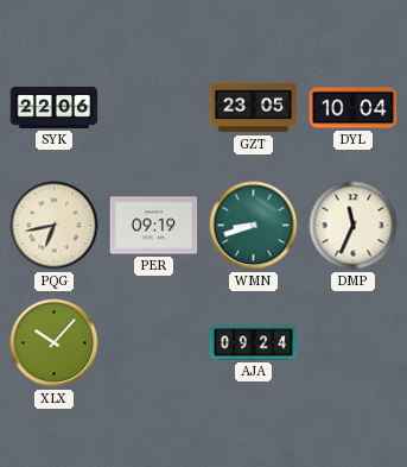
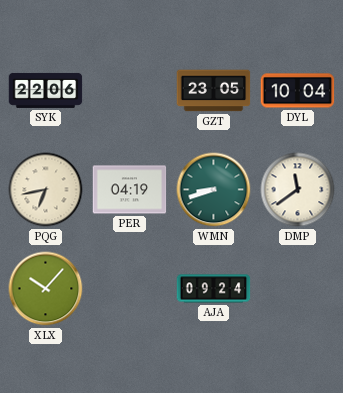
PER: 09:19 -> 04:19 (130, 190)
DMP: 11:34 -> 11:39 (298, 190)
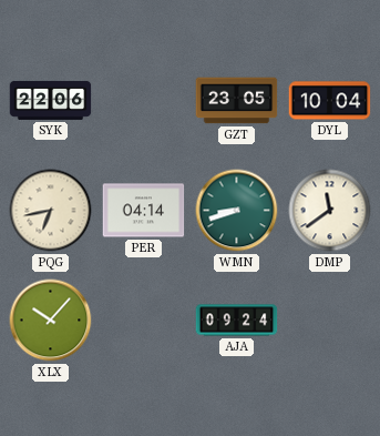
PER: 04:19 -> 04:14 (144, 211)
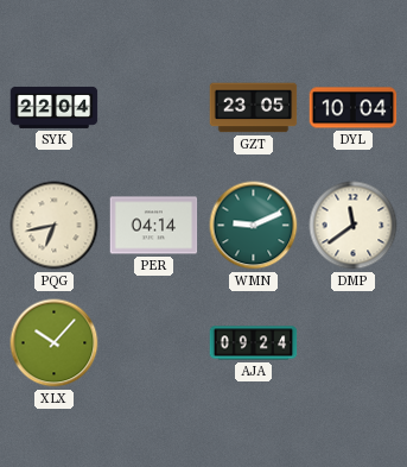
SYK: 22:06 -> 22:04 (55, 107)
WMN: 8:42 -> 9:11 (254, 226)
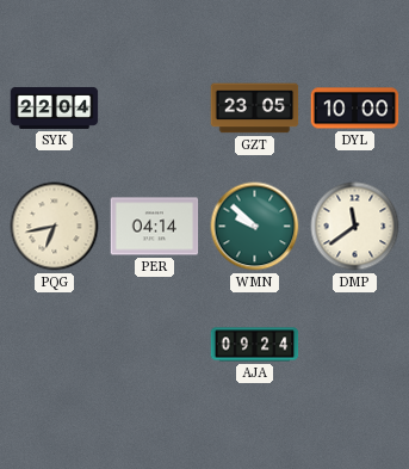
DYL: 10:04 -> 10:00 (355, 109)
WMN: 9:11 -> 9:52 (255, 227)
XLX: 10:07 -> none (55, 343)
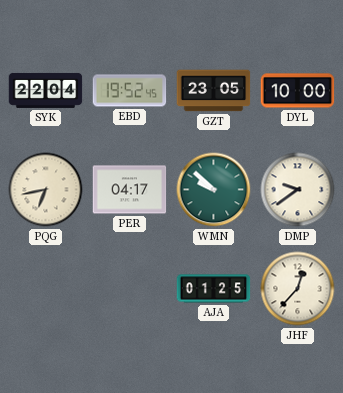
EBD: none -> 19:52 (130, 91)
PER: 04:14 -> 04:17 (130, 190)
DMP: 11:39 -> 9:39 (298, 190)
AJA: 09:24 -> 01:25 (214, 289)
JHF: none -> 12:37 (298, 289)
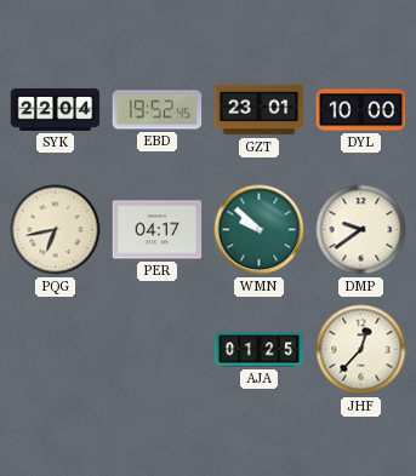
GZT: 23:05 -> 23:01 (260, 110)
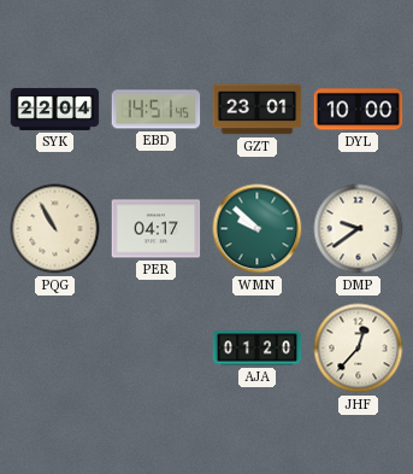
EBD: 19:52 -> 14:51 (157, 110)
PQG: 6:43 -> 10:55 (55, 229)
AJA: 01:25 -> 01:20 (258, 349)
